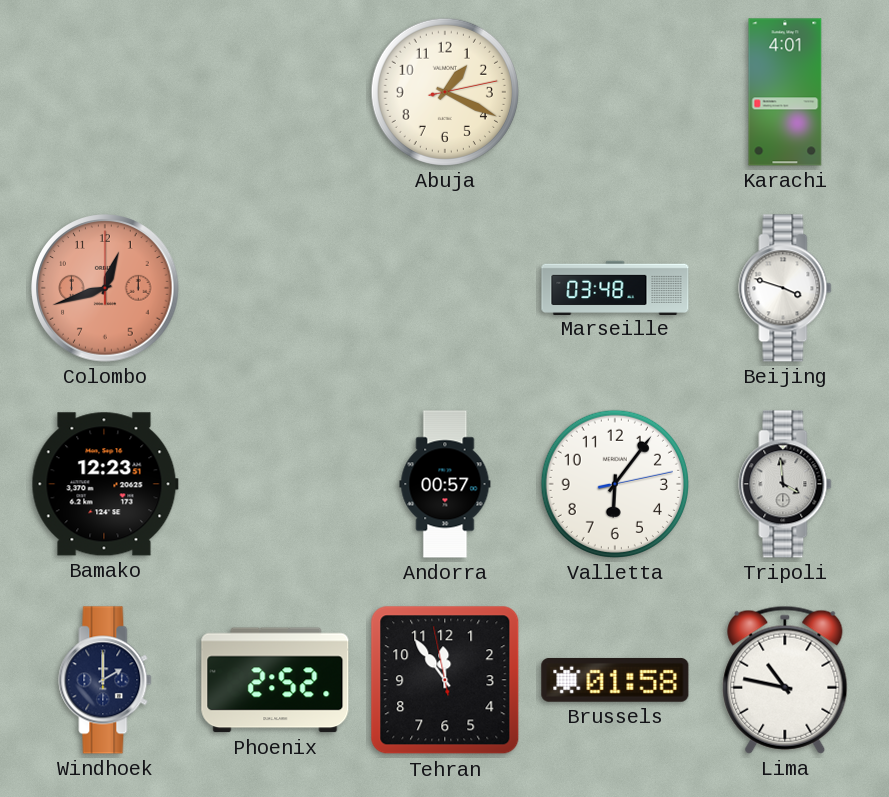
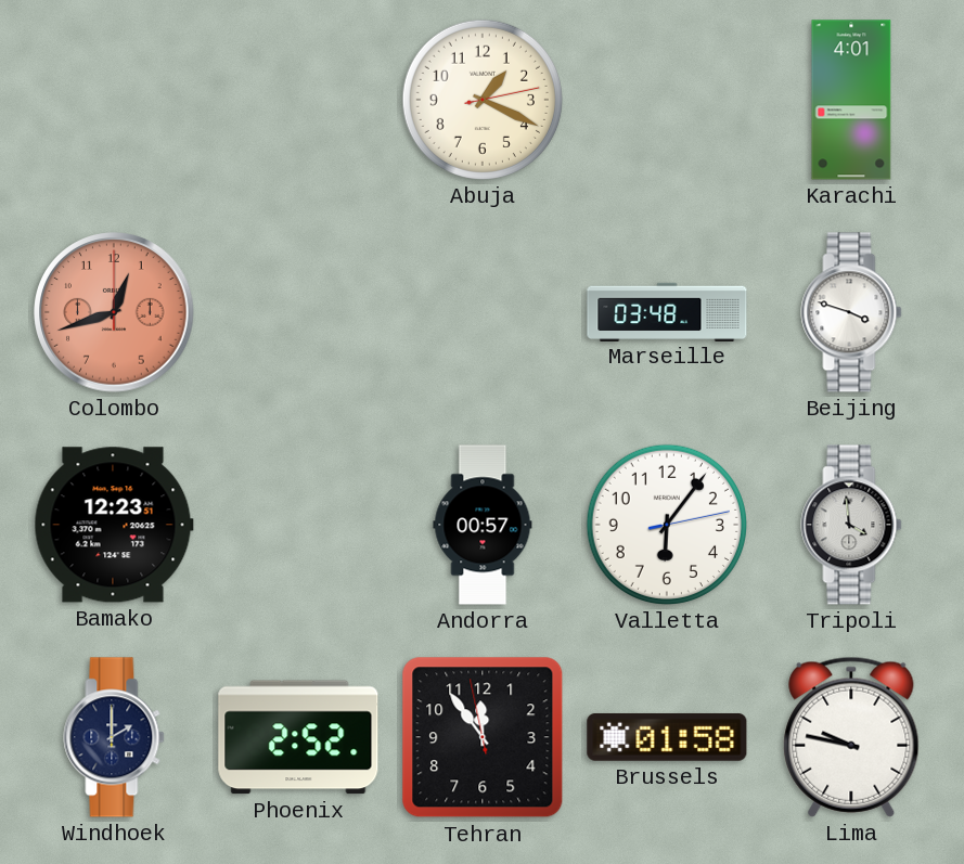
Lima: 10:47 -> 9:47 (851, 737)
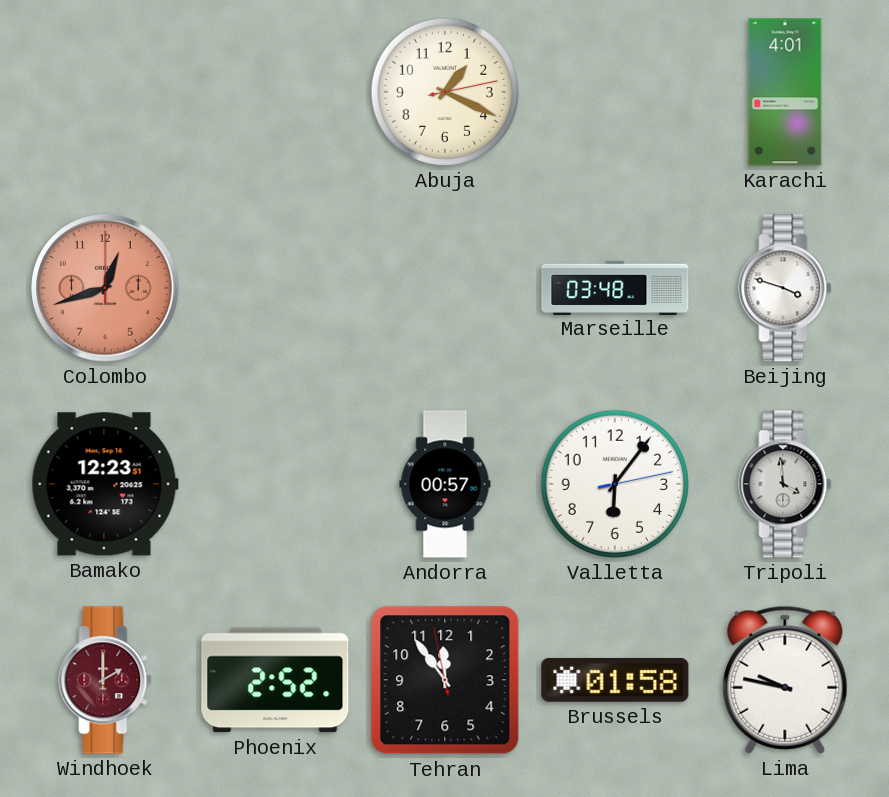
Windhoek dial: navy -> burgundy (105, 680)
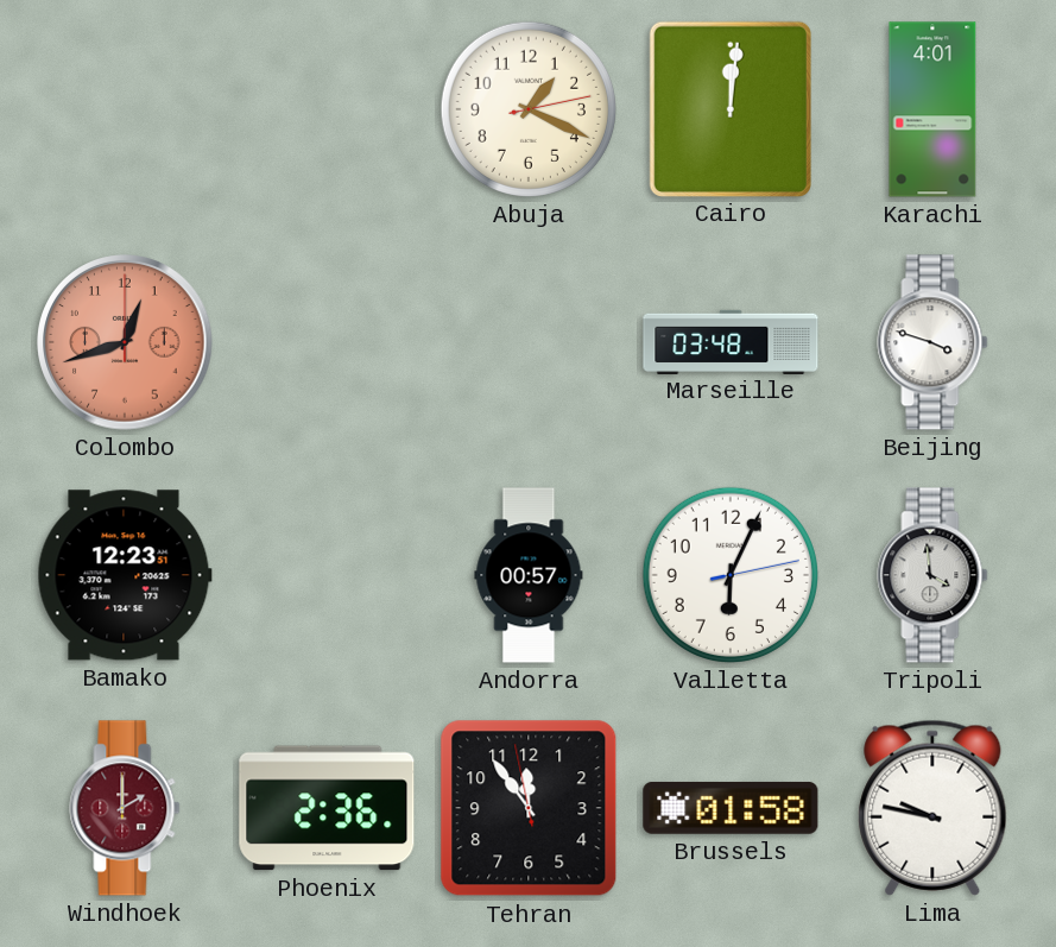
Cairo: none -> 12:01 (731, 108)
Valletta: 6:06 -> 6:04 (731, 575)
Phoenix: 2:52 -> 2:36 (327, 808)
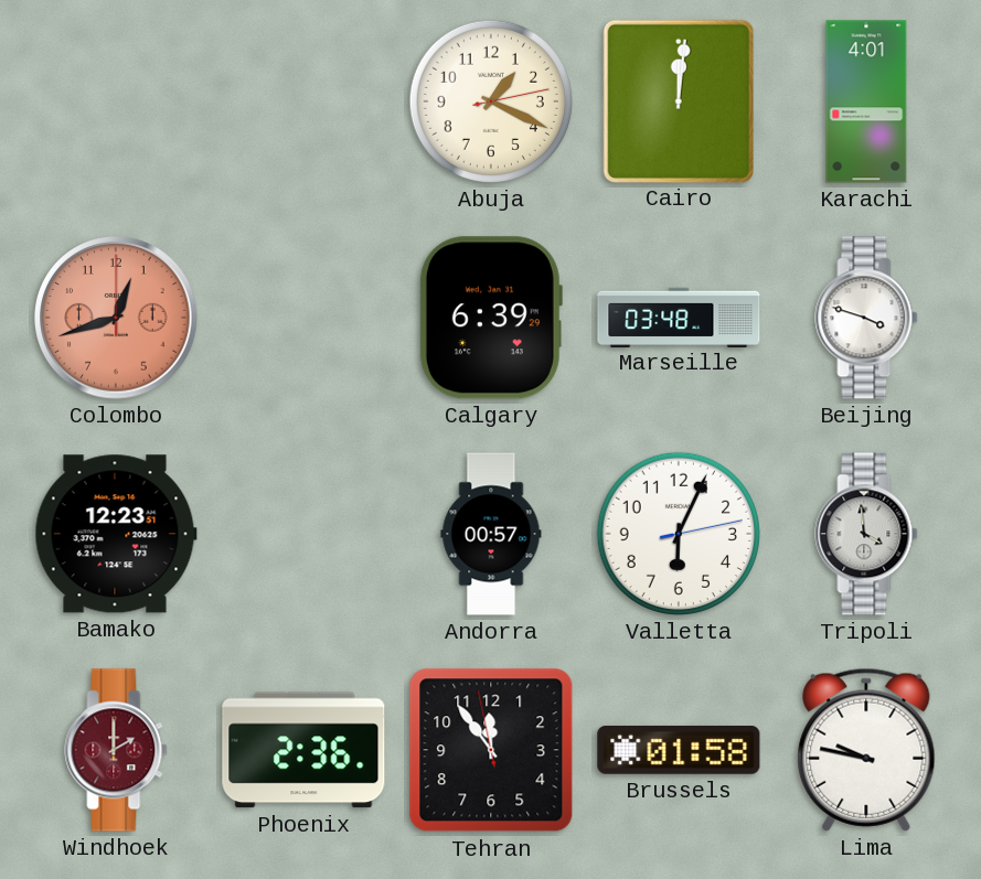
Calgary: none -> 6:39 (490, 318)
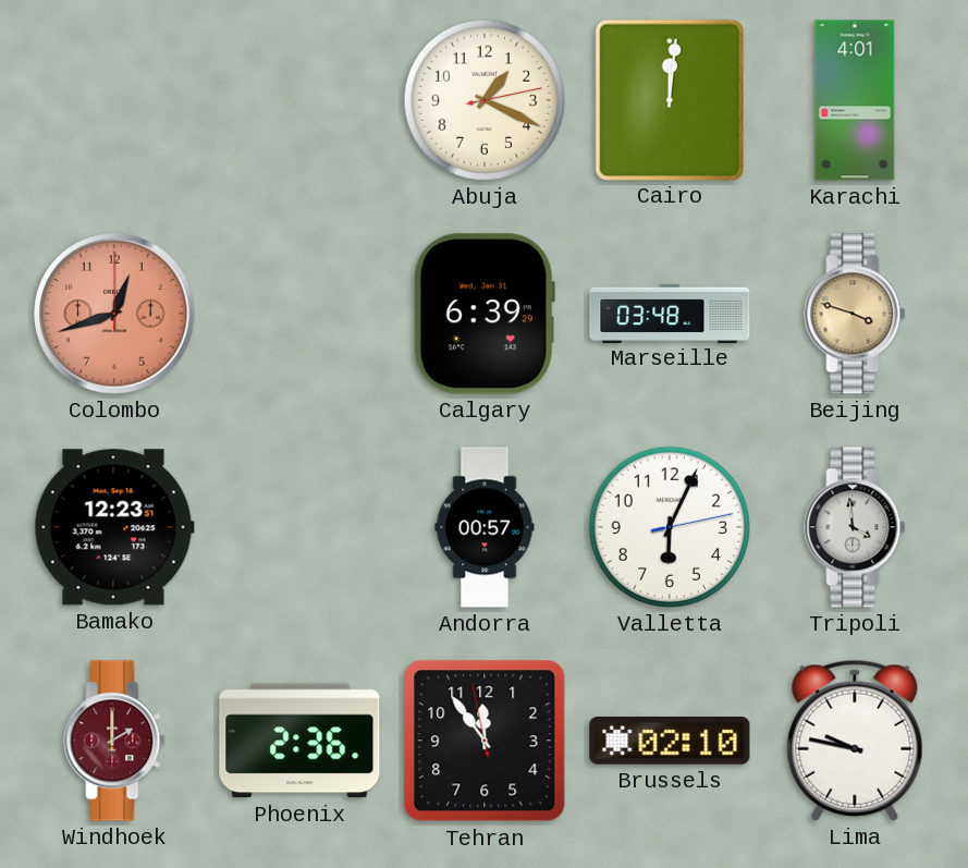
Beijing dial: white -> champagne (855, 314)
Brussels: 01:58 -> 02:10 (670, 741)
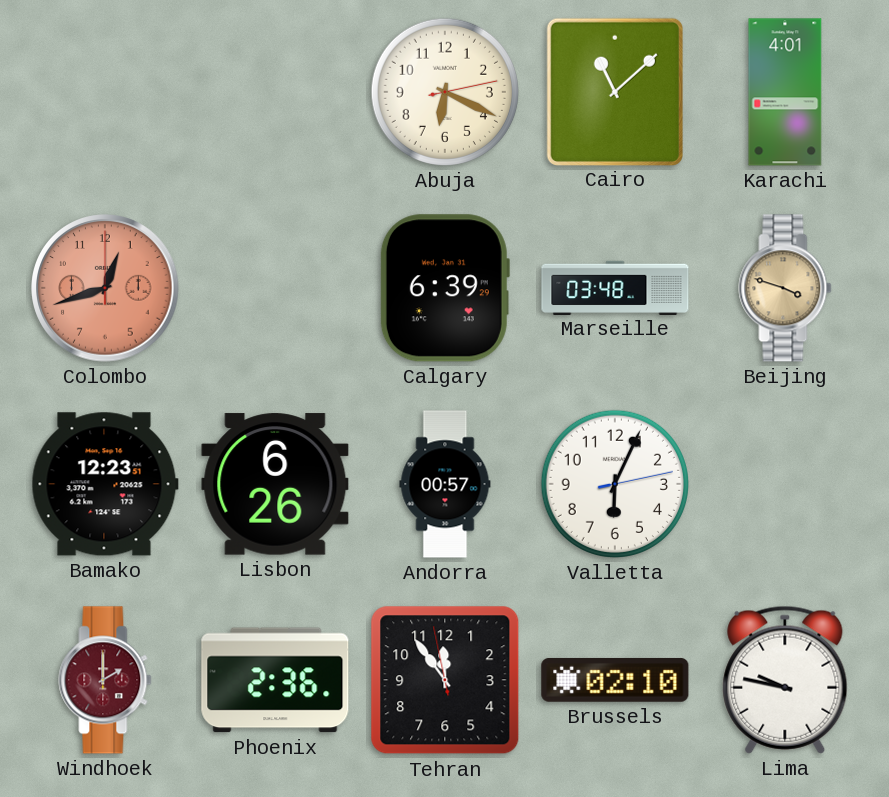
Abuja: 1:19 -> 6:19 (445, 92)
Cairo: 12:01 -> 11:08 (615, 91)
Lisbon: none -> 6:26 (275, 484)
Tripoli: 3:59 -> none (855, 527)
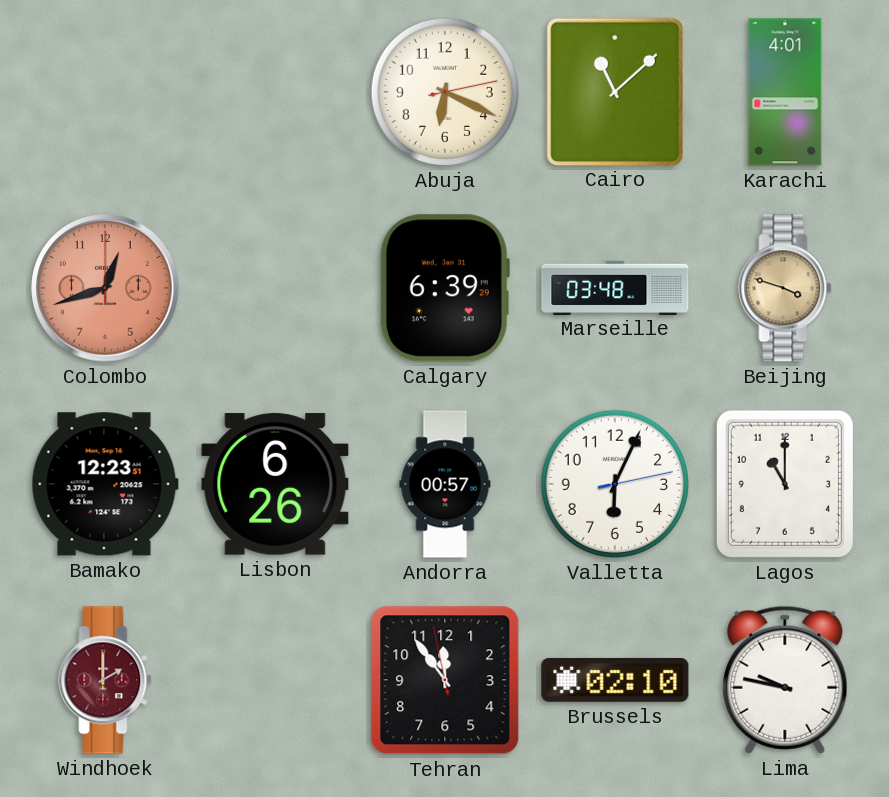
Lagos: none -> 11:00 (785, 484)
Phoenix: 2:36 -> none (275, 680)
